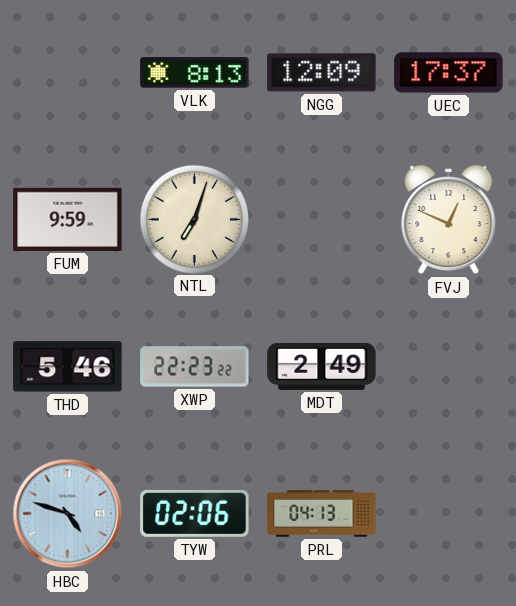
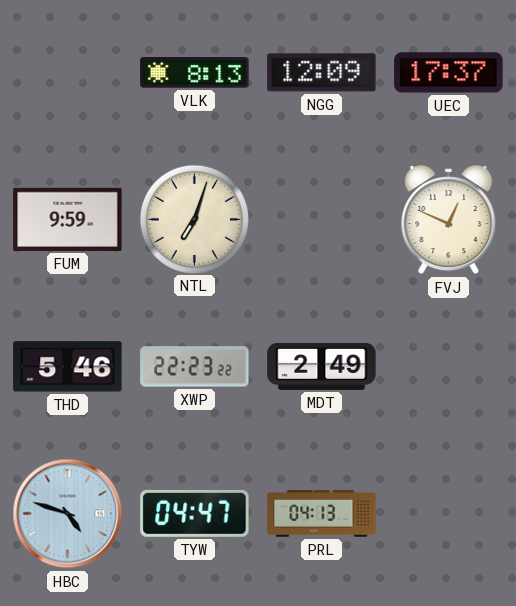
TYW: 02:06 -> 04:47 (195, 513)
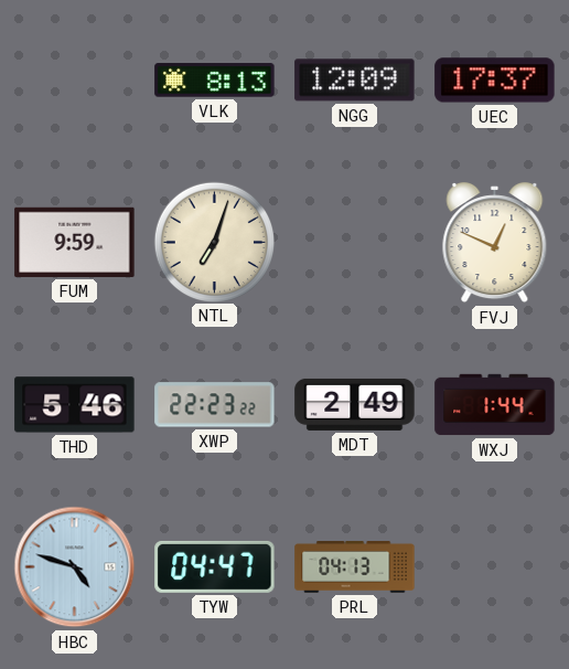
WXJ: none -> 1:44 (495, 405)
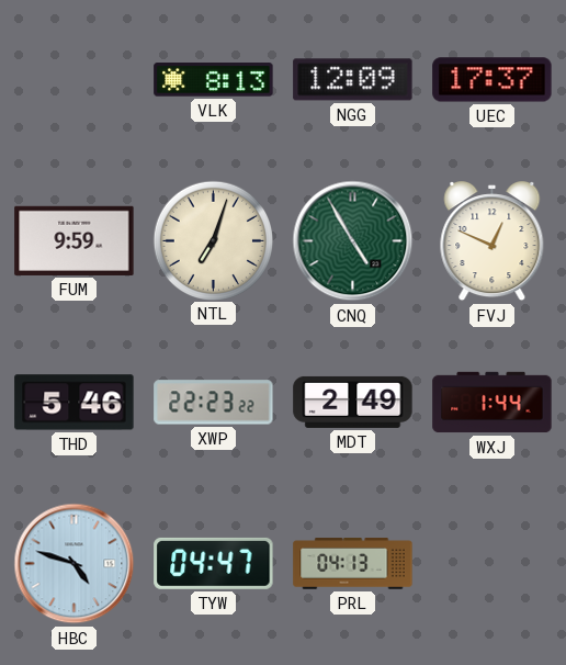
CNQ: none -> 4:55 (353, 241)
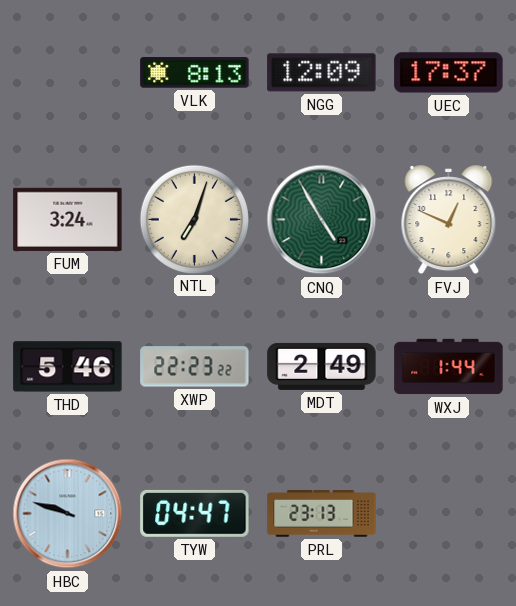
FUM: 9:59 -> 3:24 (68, 219)
HBC: 4:48 -> 9:48 (68, 514)
PRL: 04:13 -> 23:13 (322, 514)
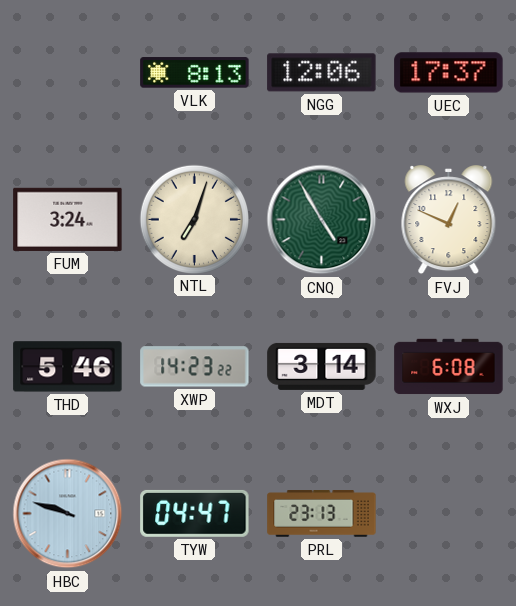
NGG: 12:09 -> 12:06 (322, 73)
XWP: 22:23 -> 14:23 (195, 367)
MDT: 2:49 -> 3:14 (322, 366)
WXJ: 1:44 -> 6:08 (449, 367)
